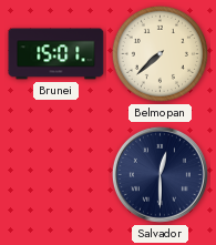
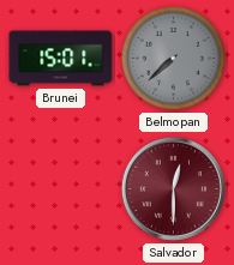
Belmopan dial: cream -> grey (173, 58)
Salvador dial: navy -> burgundy (173, 188)
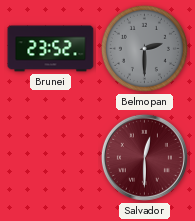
Brunei: 15:01 -> 23:52 (51, 49)
Belmopan: 7:38 -> 2:30 (144, 48)
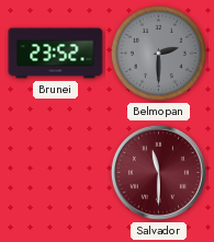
Salvador: 12:30 -> 11:30 (158, 172)
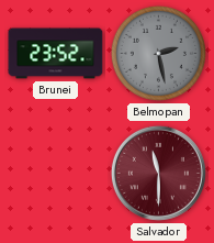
Belmopan: 2:30 -> 2:28 (158, 53)
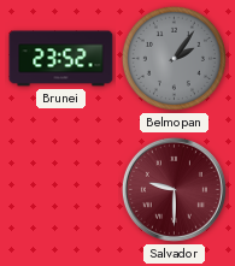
Belmopan: 2:28 -> 2:06 (174, 58)
Salvador: 11:30 -> 9:30 (174, 189)
